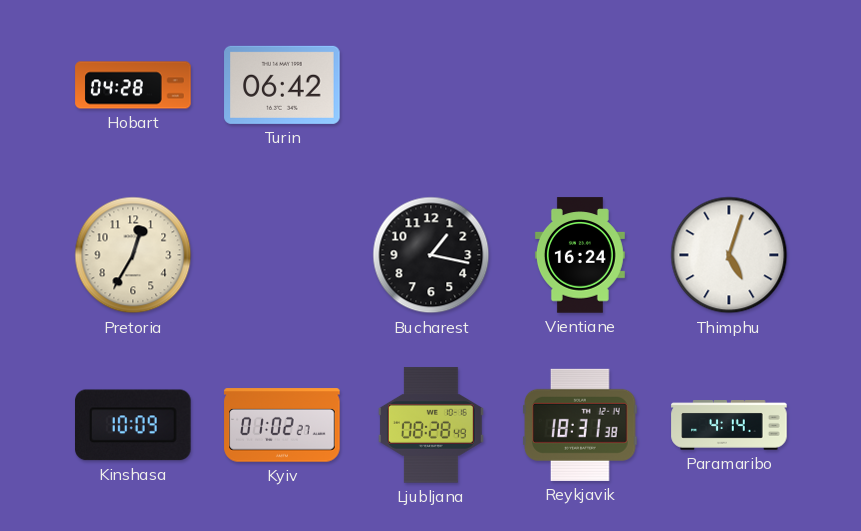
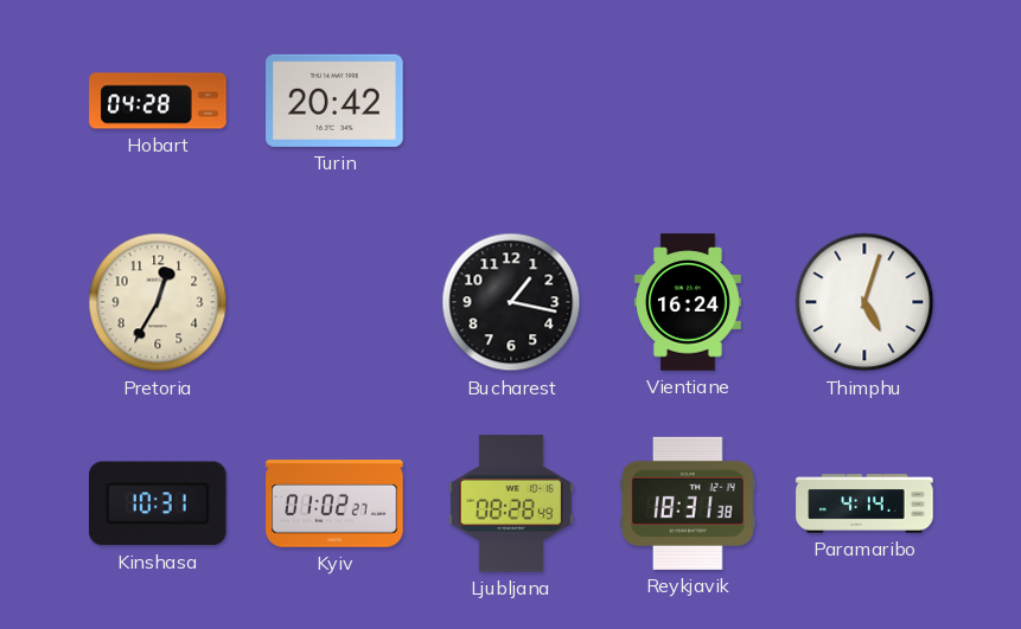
Turin: 06:42 -> 20:42 (334, 101)
Kinshasa: 10:09 -> 10:31 (159, 503)
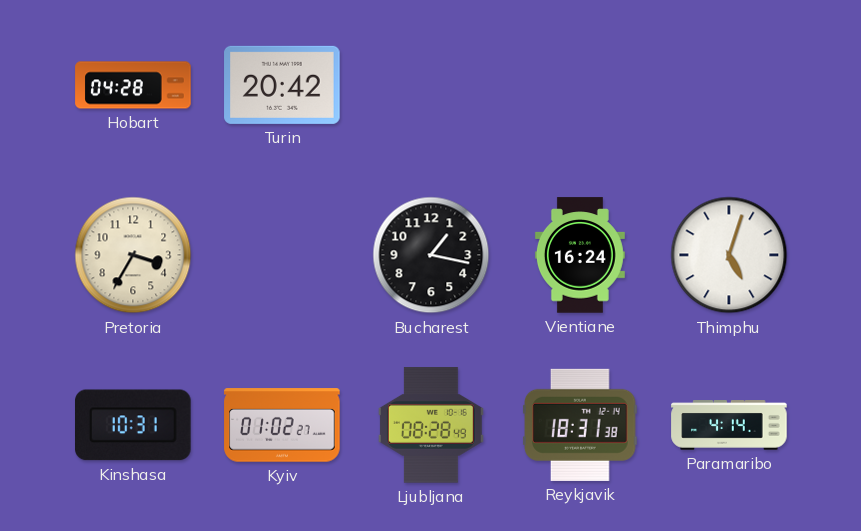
Pretoria: 12:35 -> 3:35 (133, 255)
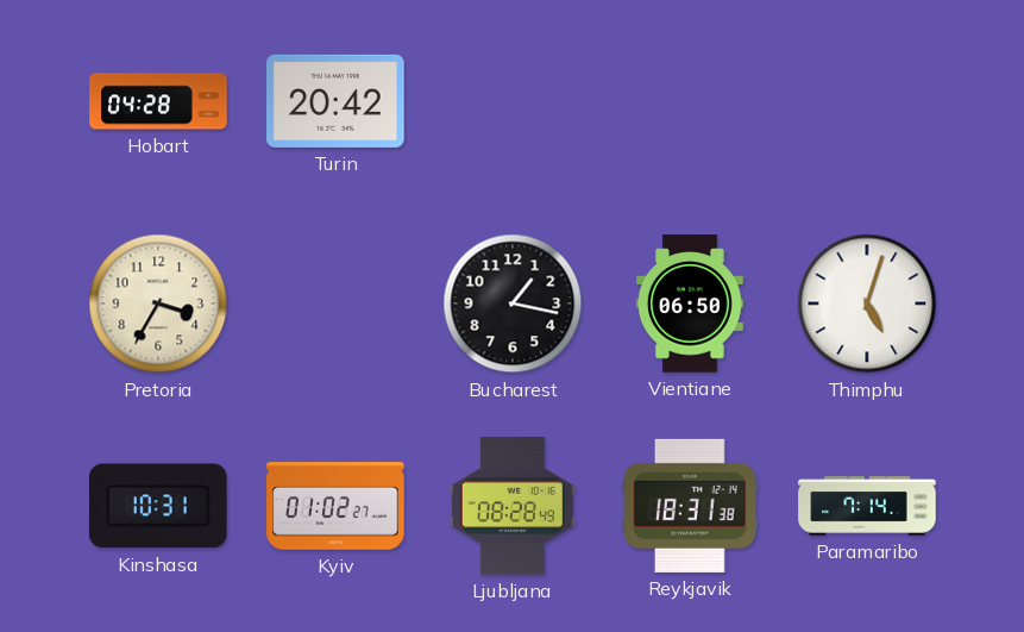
Vientiane: 16:24 -> 06:50 (690, 304)
Paramaribo: 4:14 -> 7:14 (867, 506)
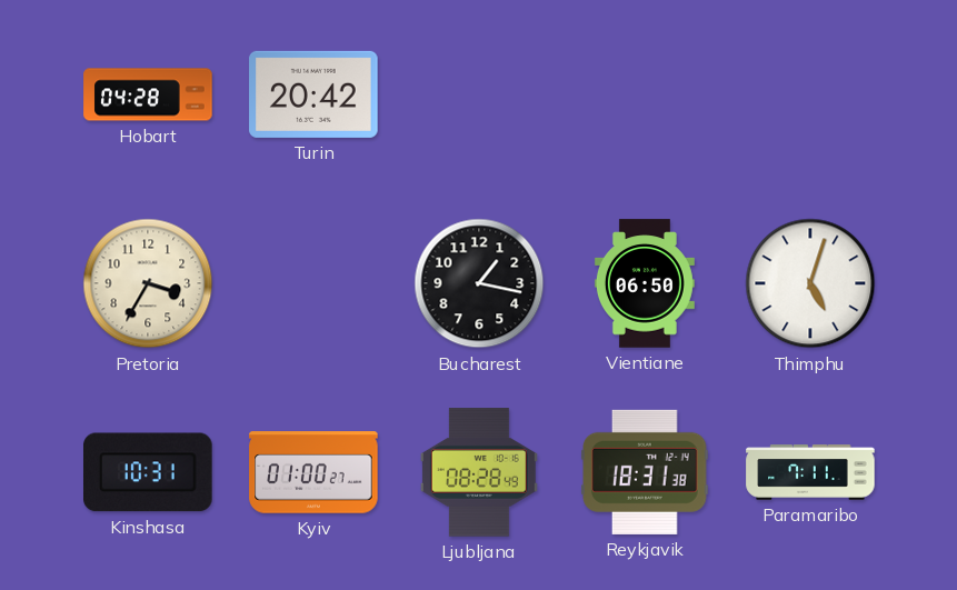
Kyiv: 01:02 -> 01:00 (313, 472)
Paramaribo: 7:14 -> 7:11 (810, 472)
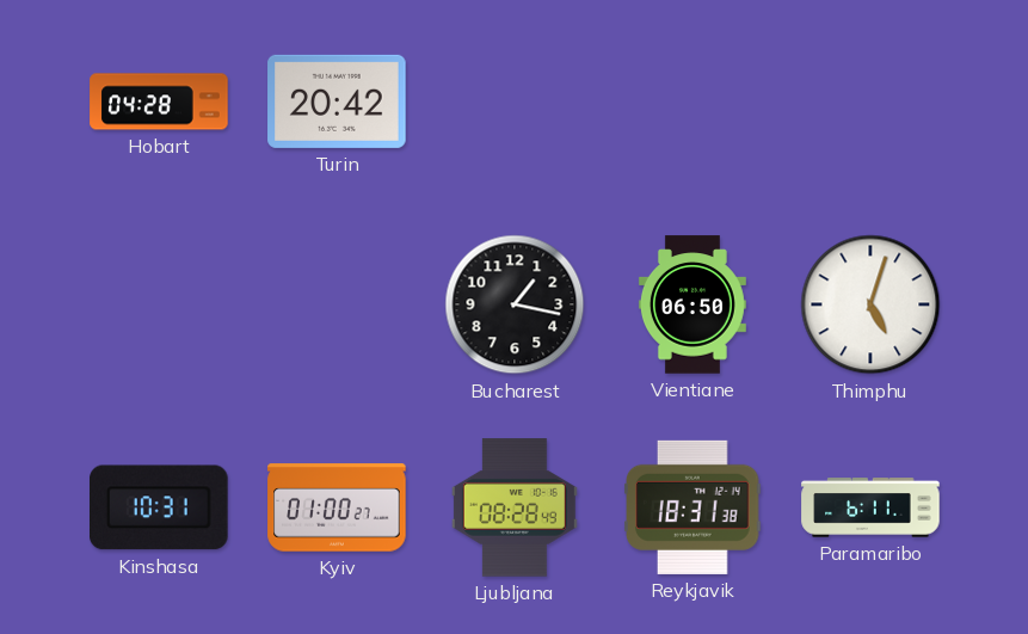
Pretoria: 3:35 -> none (148, 283)
Paramaribo: 7:11 -> 6:11 (870, 507)
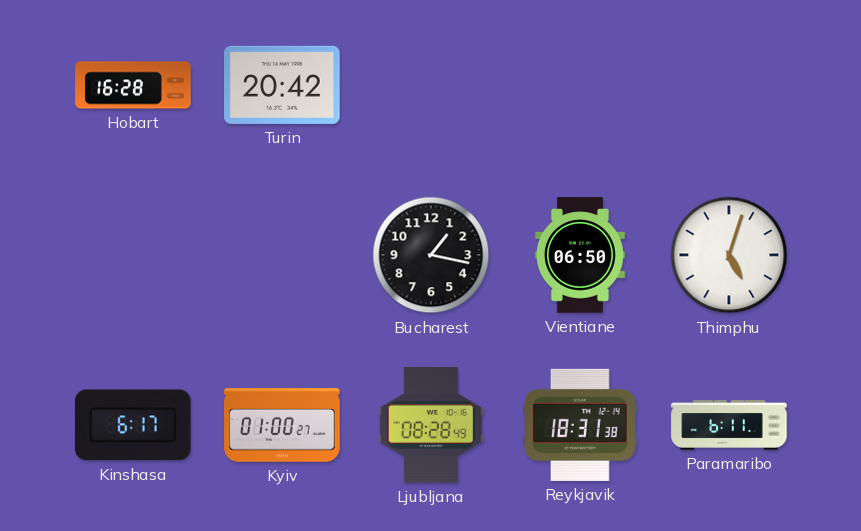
Hobart: 04:28 -> 16:28 (133, 85)
Kinshasa: 10:31 -> 6:17 (134, 425)
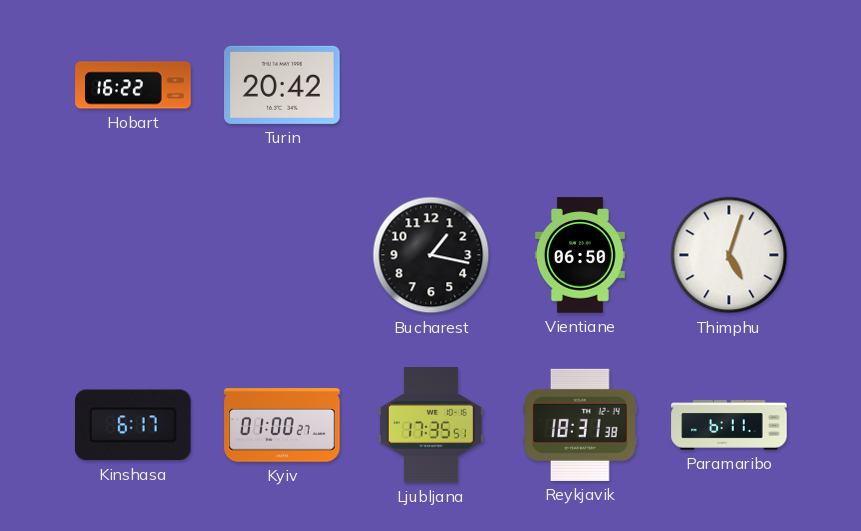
Hobart: 16:28 -> 16:22 (133, 85)
Ljubljana: 08:28 -> 17:35 (431, 425)
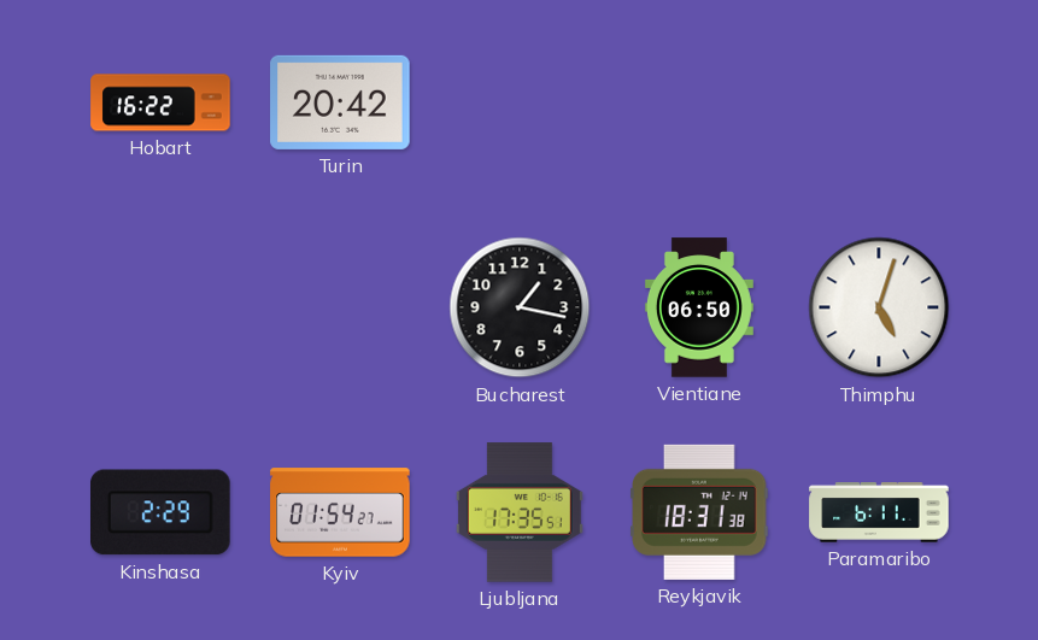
Kinshasa: 6:17 -> 2:29 (162, 512)
Kyiv: 01:00 -> 01:54 (340, 512)
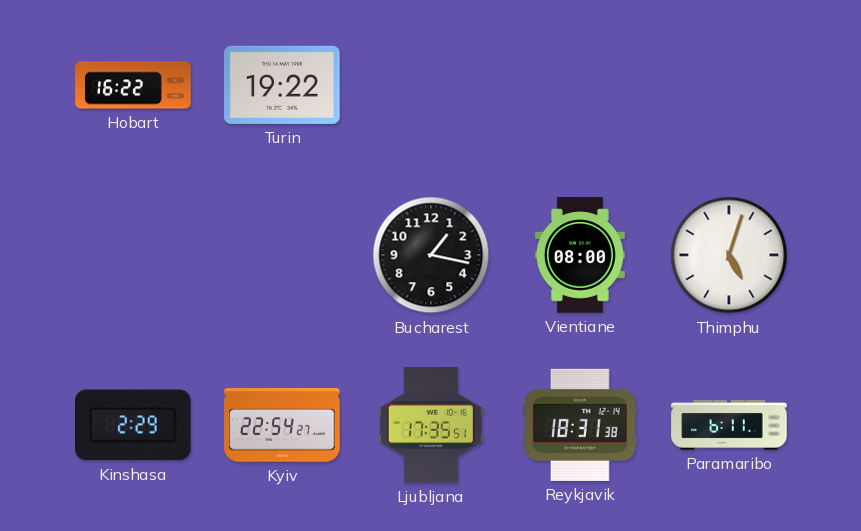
Turin: 20:42 -> 19:22 (282, 85)
Vientiane: 06:50 -> 08:00 (580, 255)
Kyiv: 01:54 -> 22:54 (282, 425)
